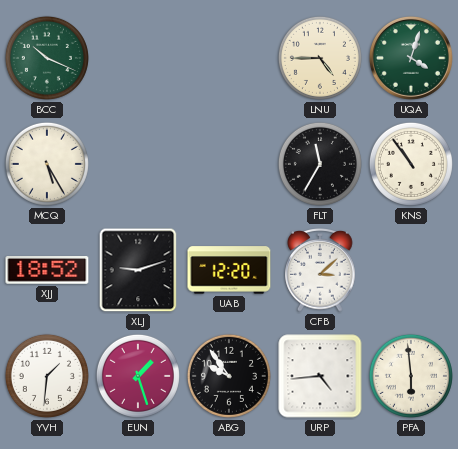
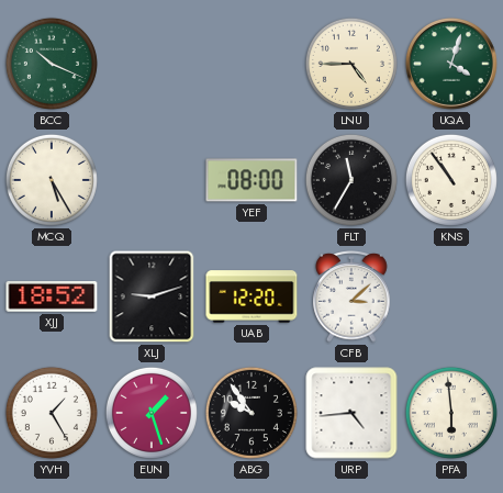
YEF: none -> 08:00 (251, 180)
YVH: 1:31 -> 1:25 (52, 413)
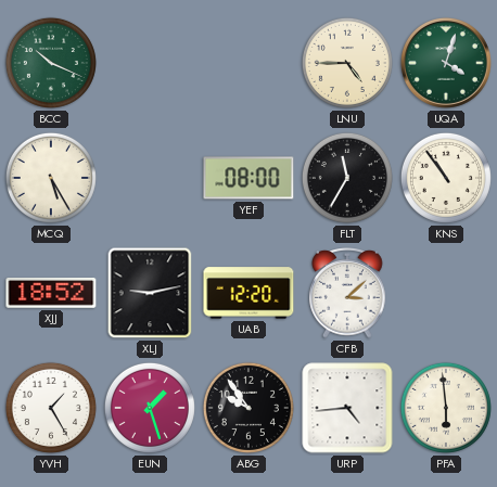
XLJ: 9:12 -> 9:13 (150, 293)
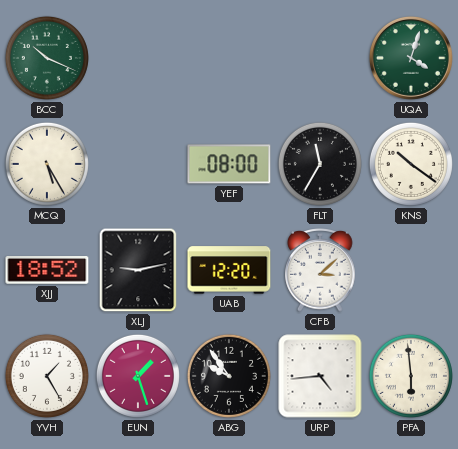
LNU: 4:45 -> none (347, 63)
KNS: 10:54 -> 10:21 (411, 164)
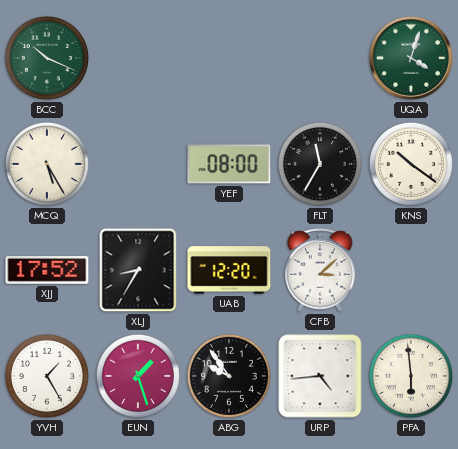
XJJ: 18:52 -> 17:52 (47, 271)
XLJ: 9:13 -> 8:35 (138, 270)
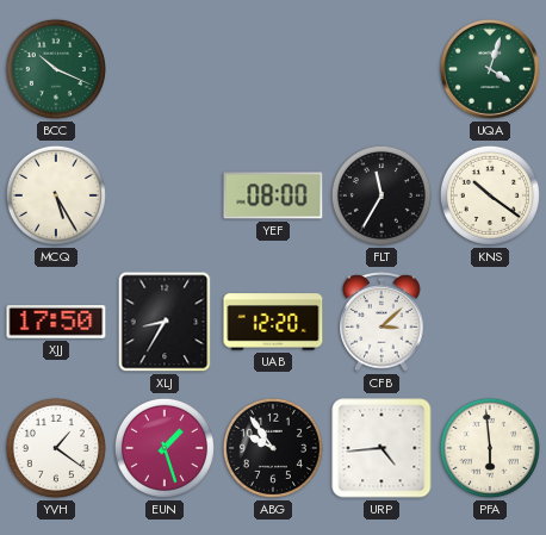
XJJ: 17:52 -> 17:50 (56, 323)
YVH: 1:25 -> 1:21 (56, 448)
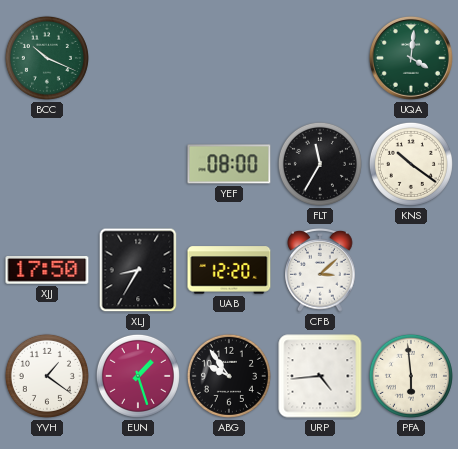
UQA: 4:03 -> 4:01 (411, 58)
MCQ: 5:25 -> none (56, 195)
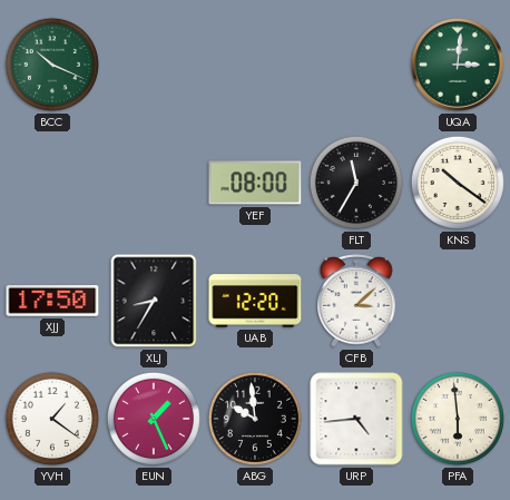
UQA: 4:01 -> 3:01 (458, 65)
EUN: 1:27 -> 1:26 (154, 419)
ABG: 9:54 -> 9:59 (255, 419)
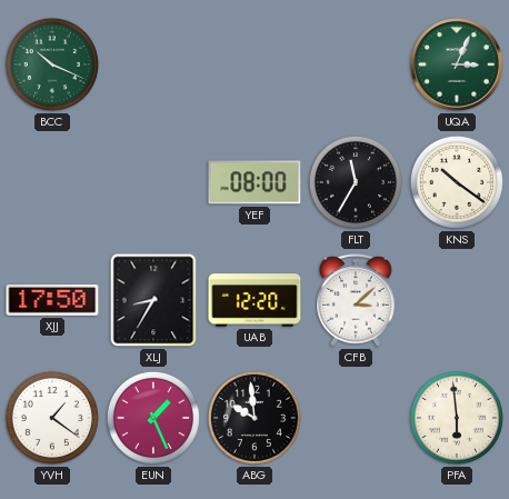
UQA: 3:01 -> 3:04 (457, 64)
URP: 4:44 -> none (356, 419)
